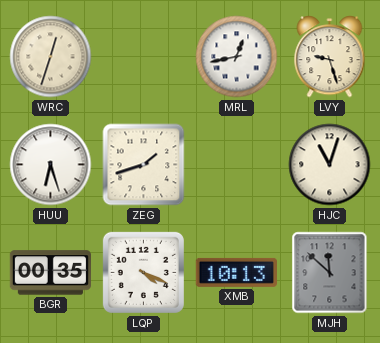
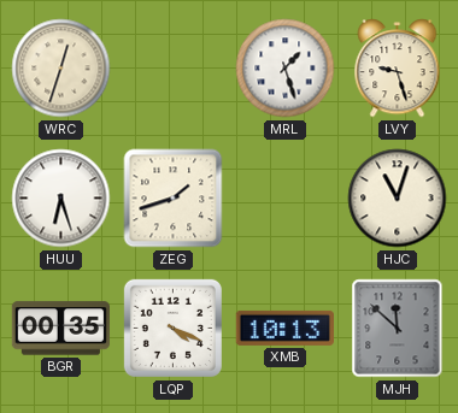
MRL: 12:43 -> 1:27 (286, 69)
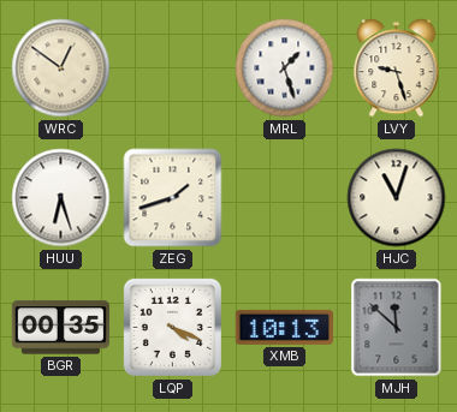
WRC: 12:33 -> 12:51 (61, 68)
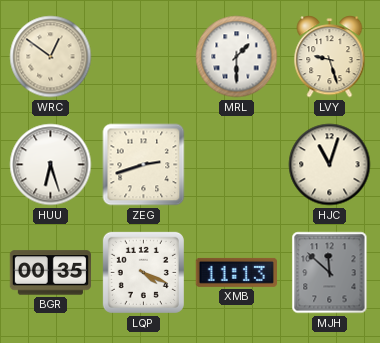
MRL: 1:27 -> 1:30 (237, 57)
ZEG: 1:42 -> 2:42 (144, 165)
XMB: 10:13 -> 11:13 (236, 272)
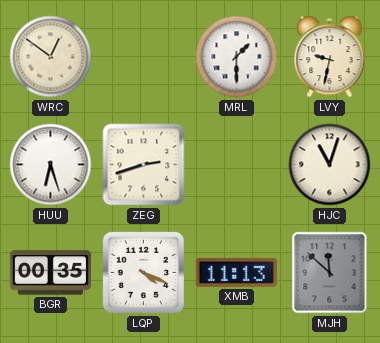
LVY: 9:27 -> 9:32 (330, 57)
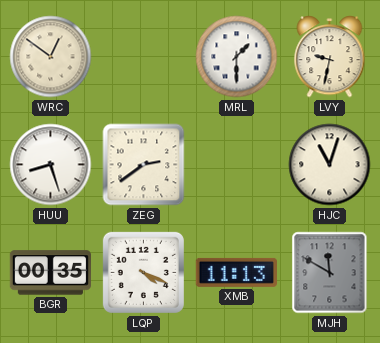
HUU: 6:27 -> 8:27 (51, 165)
ZEG: 2:42 -> 2:39 (144, 165)
MJH: 11:52 -> 11:50 (330, 273)
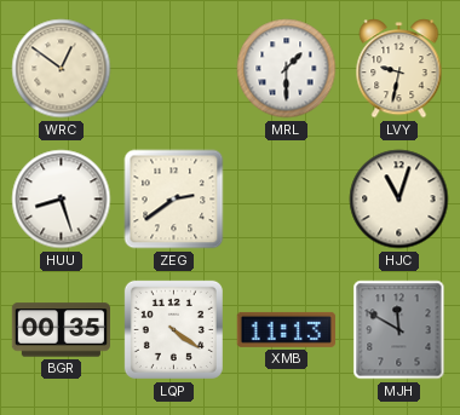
LQP: 4:19 -> 4:21 (173, 329)
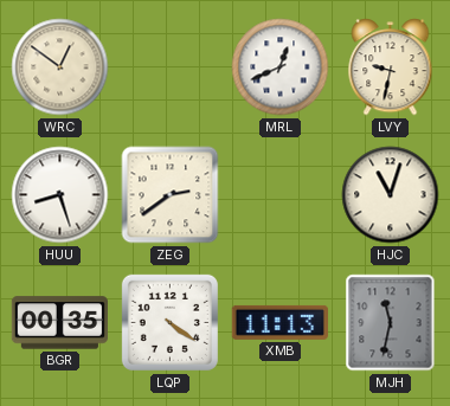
MRL: 1:30 -> 12:41 (281, 67)
MJH: 11:50 -> 11:32 (391, 323)
